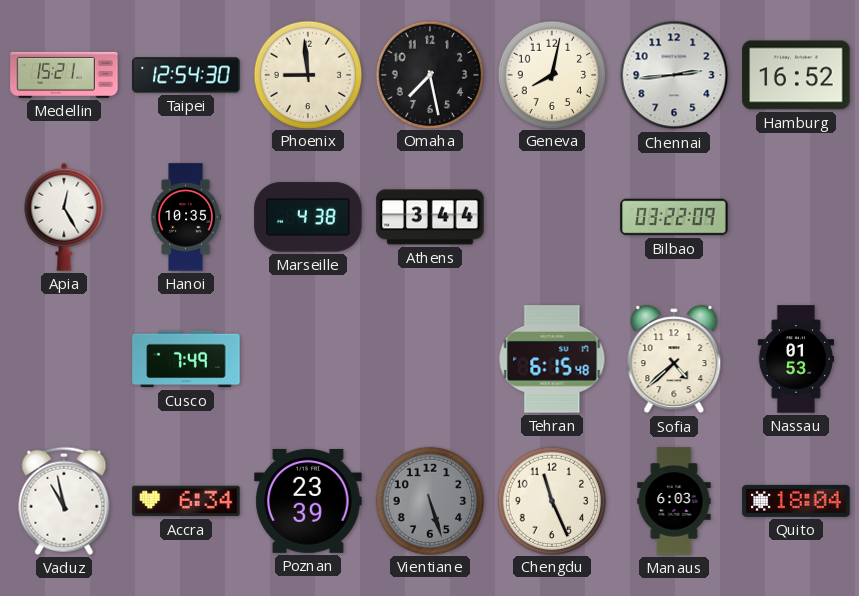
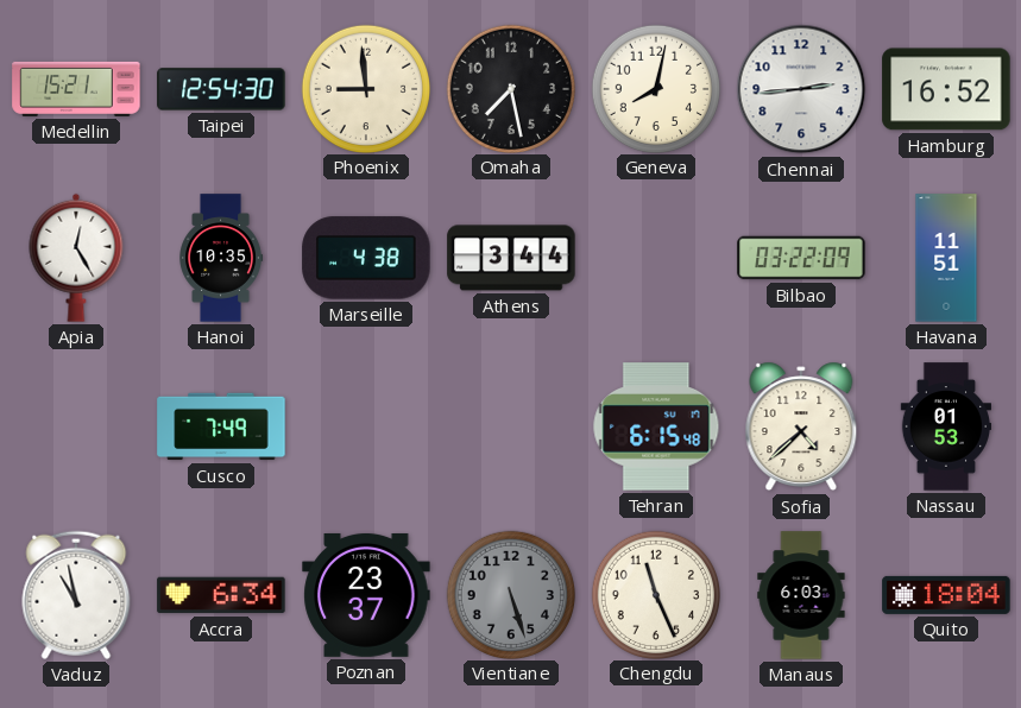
Havana: none -> 11:51 (946, 258)
Poznan: 23:39 -> 23:37 (366, 595)
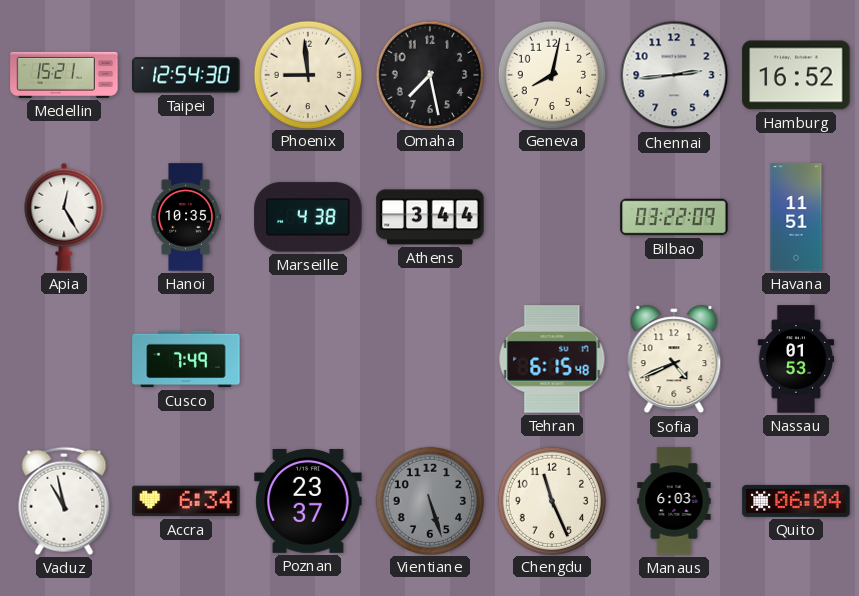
Sofia: 4:38 -> 4:41 (674, 359)
Quito: 18:04 -> 06:04 (796, 501)
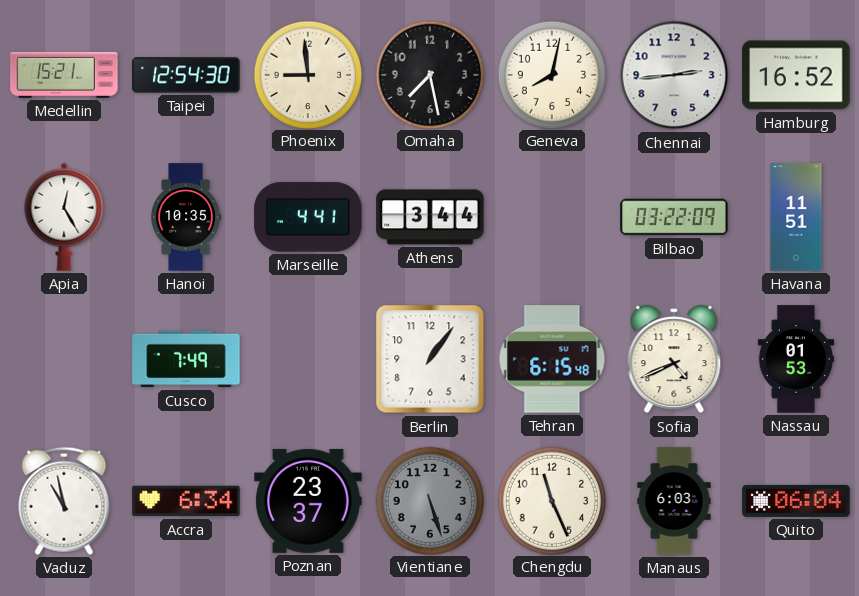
Marseille: 4:38 -> 4:41 (308, 217)
Berlin: none -> 1:06 (430, 359)
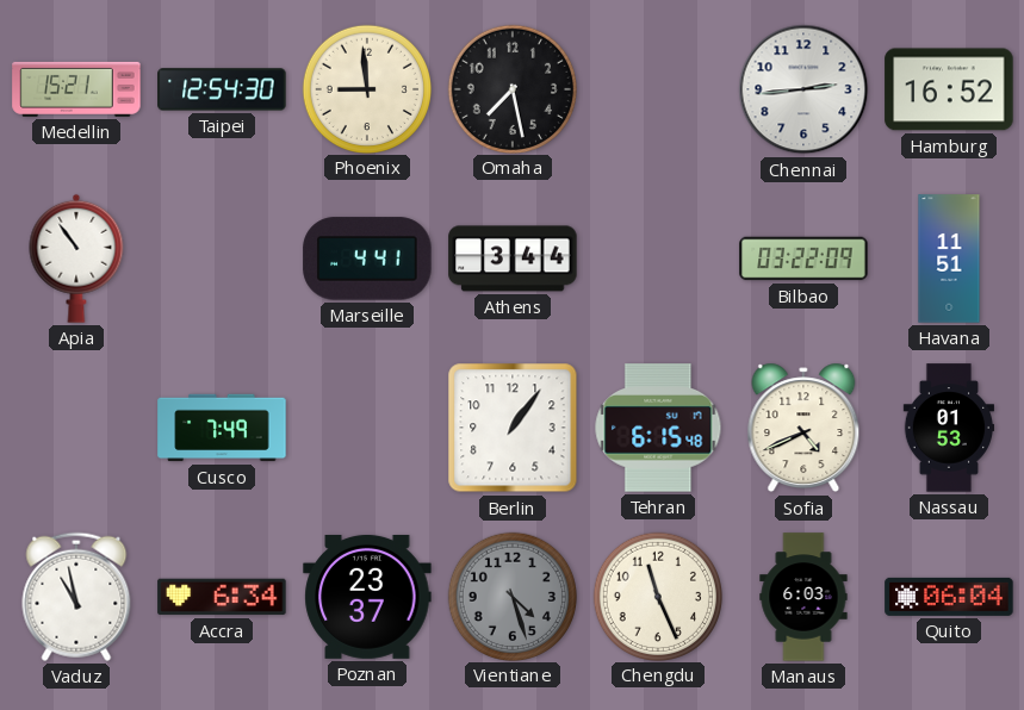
Geneva: 8:02 -> none (551, 74)
Apia: 12:25 -> 10:54 (76, 259)
Hanoi: 10:35 -> none (186, 217)
Vientiane: 5:27 -> 4:27 (511, 596)
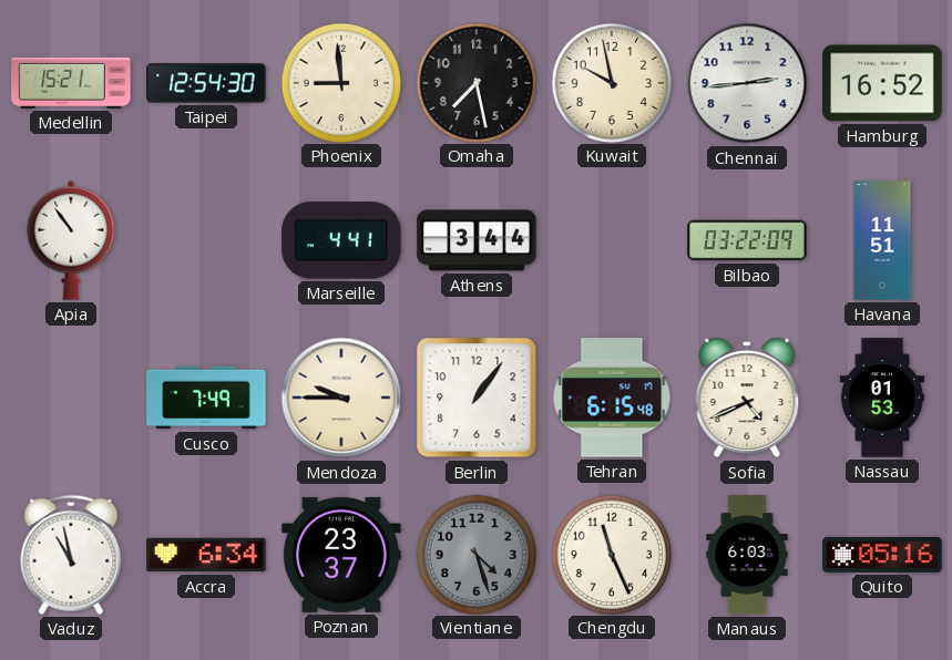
Kuwait: none -> 9:58 (611, 82)
Mendoza: none -> 9:45 (341, 398)
Quito: 06:04 -> 05:16 (882, 555)
